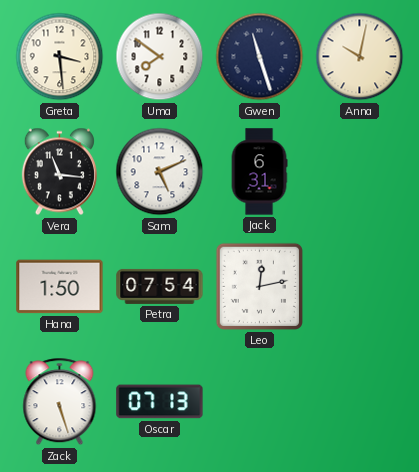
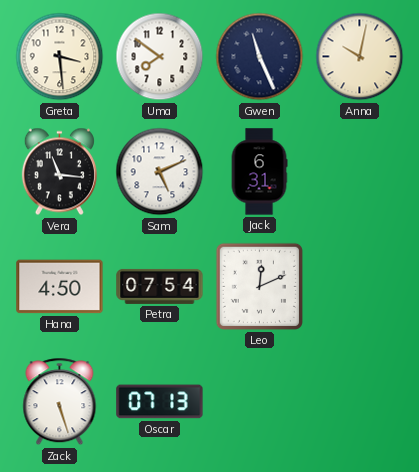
Gwen: 11:27 -> 11:26 (260, 57)
Hana: 1:50 -> 4:50 (60, 287)
Leo: 12:13 -> 12:11 (259, 286)
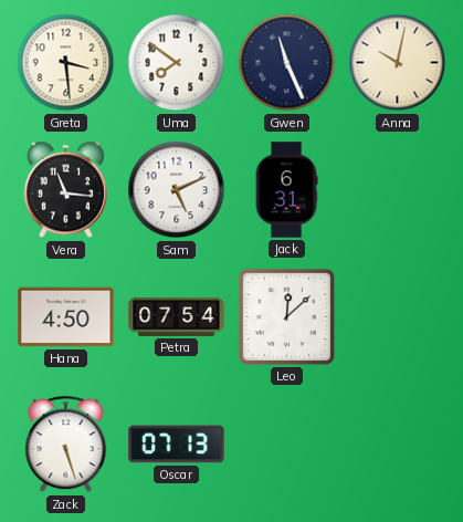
Leo: 12:11 -> 12:08 (286, 316)
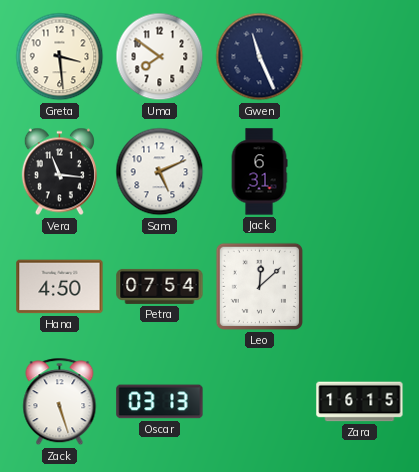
Anna: 10:02 -> none (398, 63)
Oscar: 07:13 -> 03:13 (160, 402)
Zara: none -> 16:15 (360, 402)
